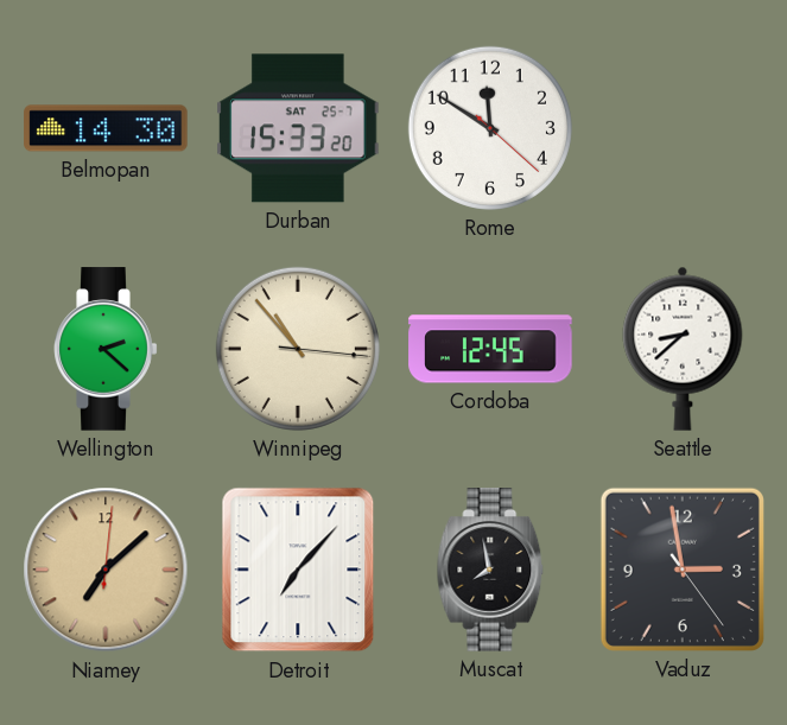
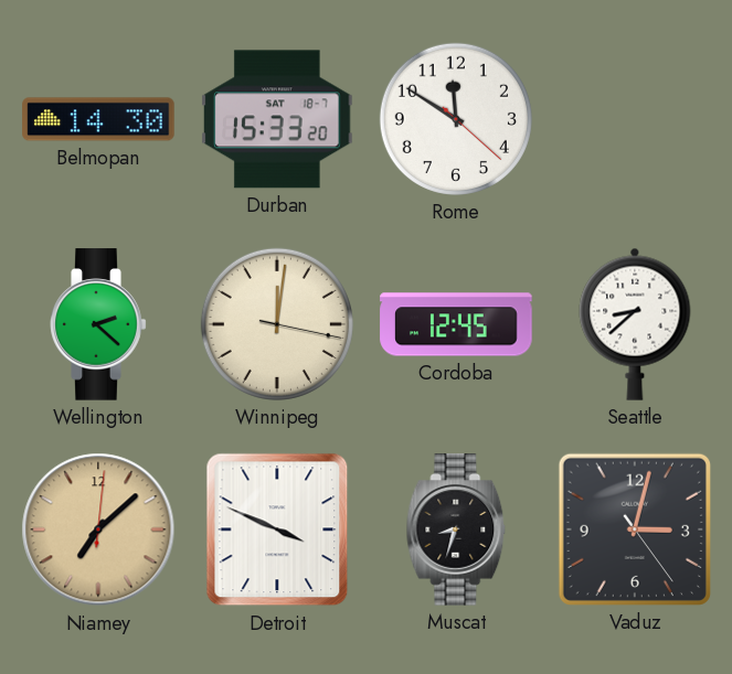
Durban date: SAT 25-7 -> SAT 18-7 (277, 119)
Winnipeg: 10:53 -> 12:01 (277, 324)
Detroit: 7:07 -> 3:49 (277, 529)
Muscat: 7:58 -> 8:33 (456, 529)
Vaduz: 2:58 -> 3:02 (635, 529)
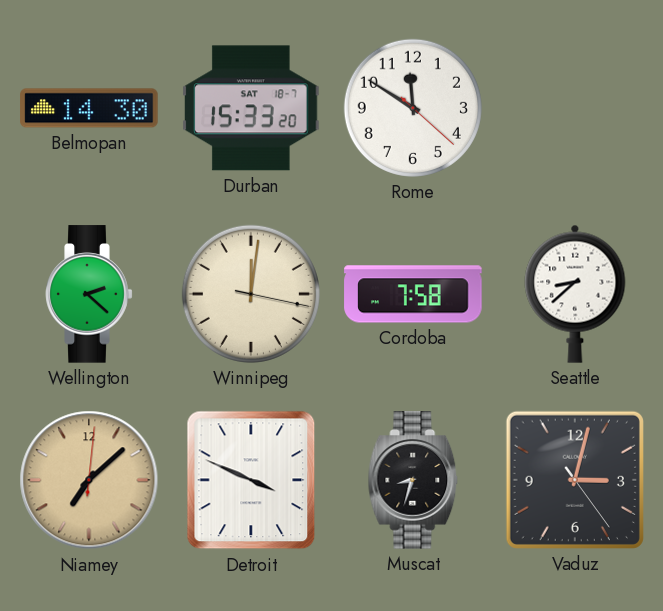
Cordoba: 12:45 -> 7:58 (413, 294)
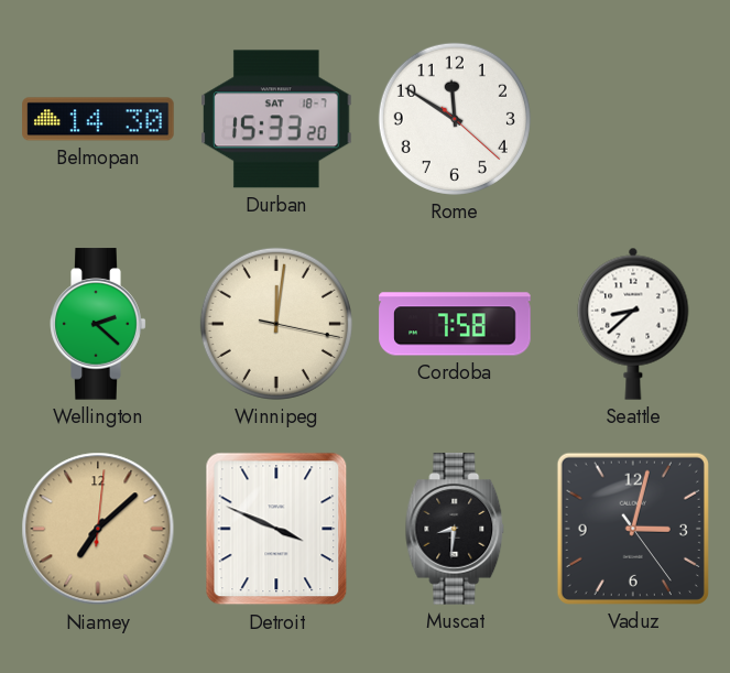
Muscat: 8:33 -> 8:31 (455, 529)
